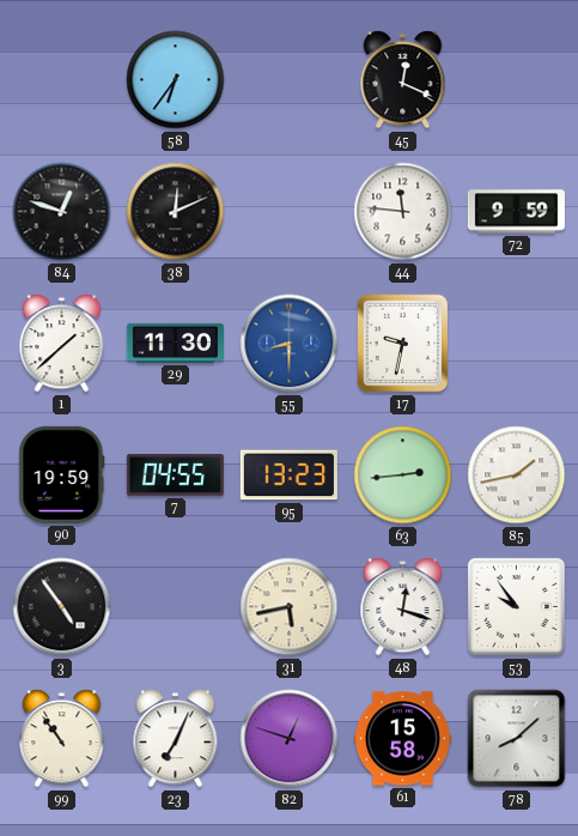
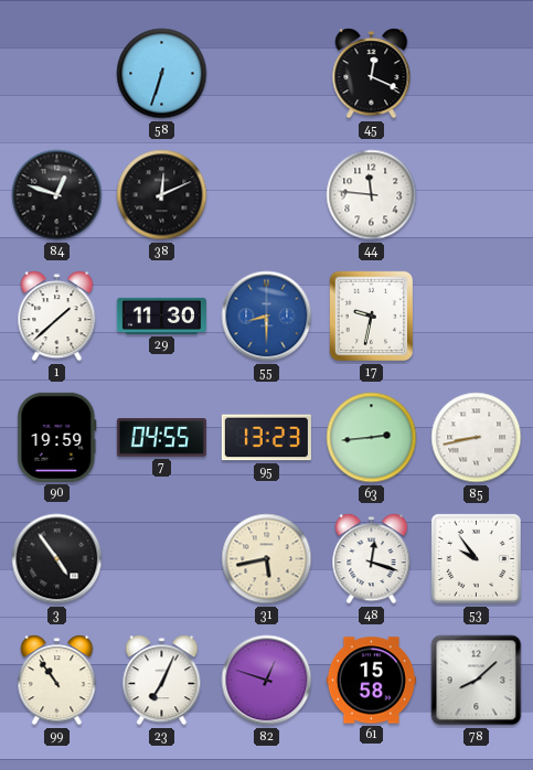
58: 6:36 -> 6:33 (162, 74)
72: 9:59 -> none (516, 212)
85: 1:43 -> 8:43 (477, 438)
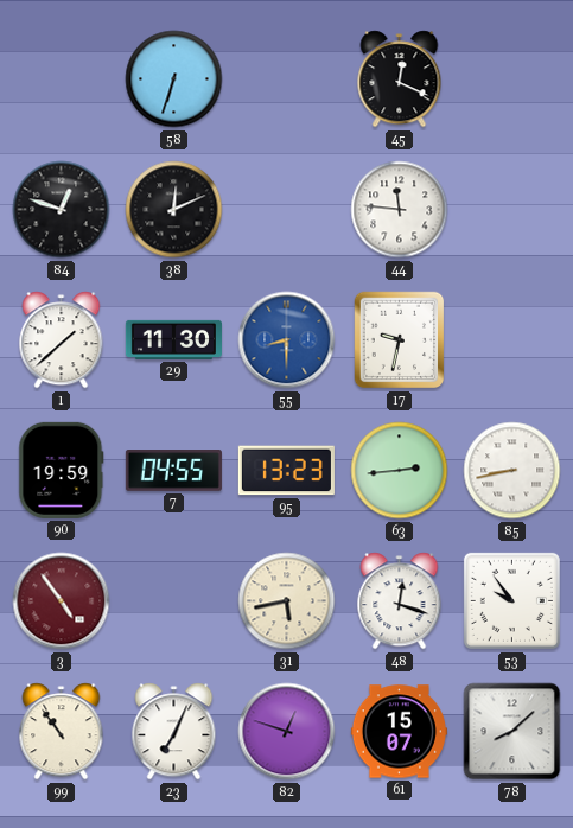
3 dial: black -> burgundy (62, 601)
61: 15:58 -> 15:07 (399, 732)
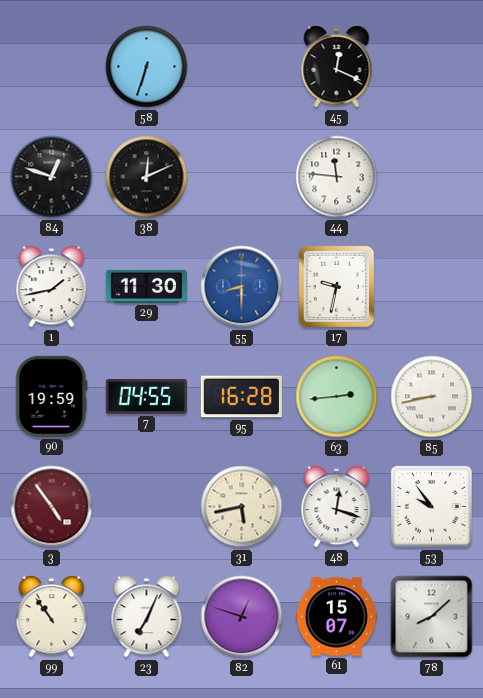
1: 1:38 -> 1:43 (52, 287)
95: 13:23 -> 16:28 (241, 397)
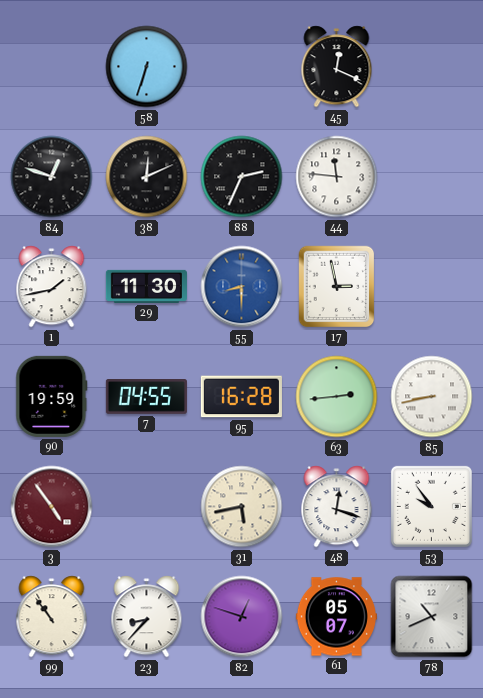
88: none -> 2:34 (242, 177)
17: 9:32 -> 2:58 (337, 287)
23: 7:04 -> 8:37 (147, 617)
61: 15:07 -> 05:07 (336, 617)
78: 8:08 -> 10:41 (432, 617)
